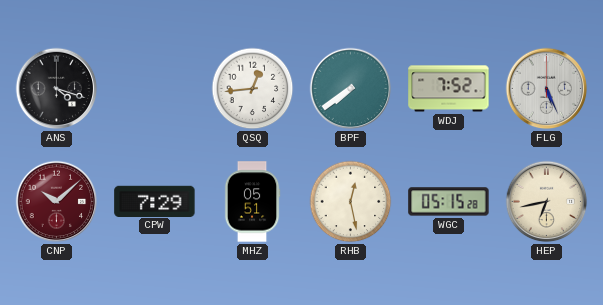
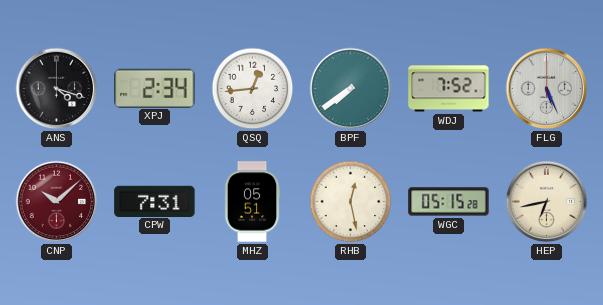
XPJ: none -> 2:34 (155, 88)
CPW: 7:29 -> 7:31 (155, 201)
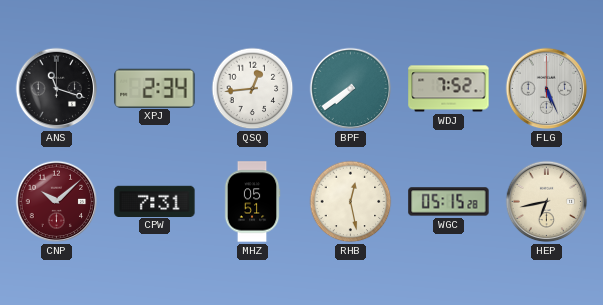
ANS: 4:18 -> 11:18 (57, 89)
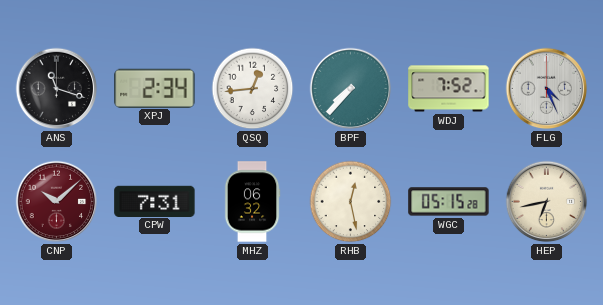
BPF: 7:39 -> 7:37 (351, 89)
FLG: 5:26 -> 4:26 (547, 89)
MHZ: 05:51 -> 06:32 (252, 202)
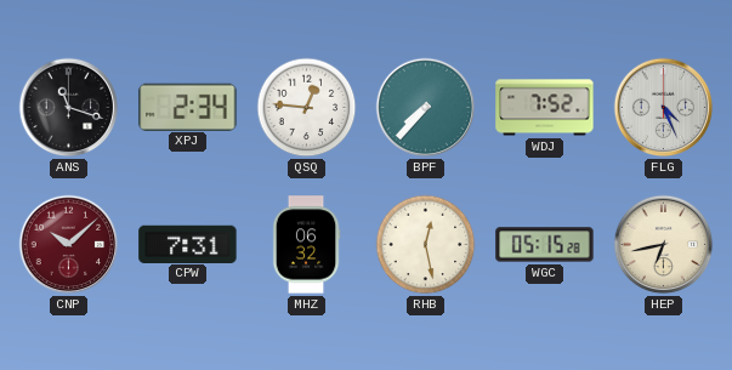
QSQ: 12:44 -> 12:46 (307, 108)
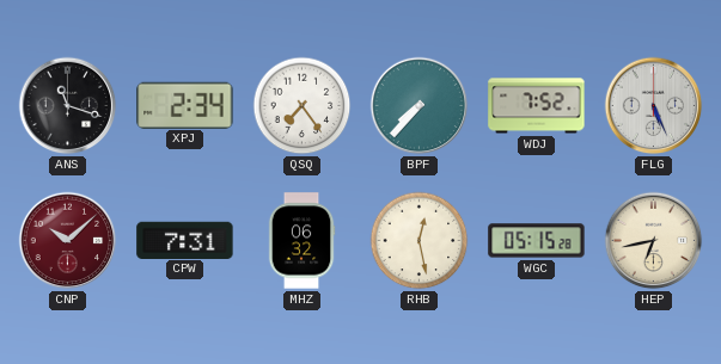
QSQ: 12:46 -> 7:24 (303, 106)
FLG: 4:26 -> 5:26 (654, 106)
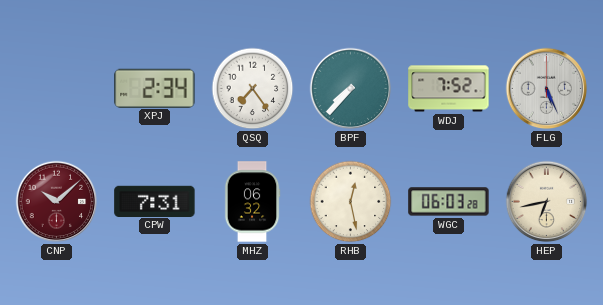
ANS: 11:18 -> none (68, 106)
WGC: 05:15 -> 06:03 (449, 202)
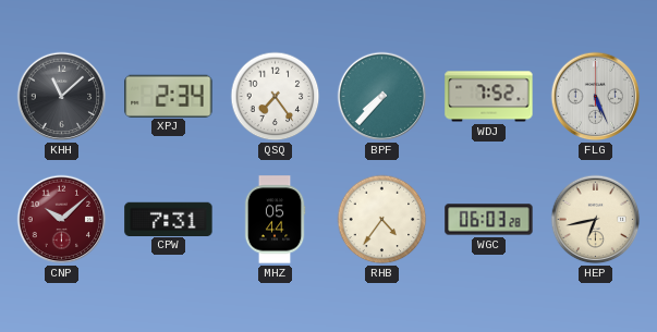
KHH: none -> 11:08 (62, 97)
MHZ: 06:32 -> 05:44 (275, 220)
RHB: 12:28 -> 4:36 (382, 220)
